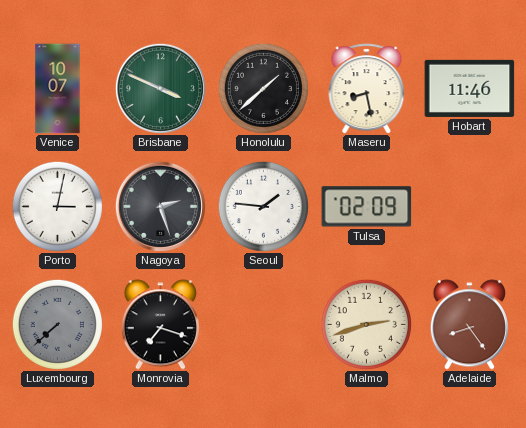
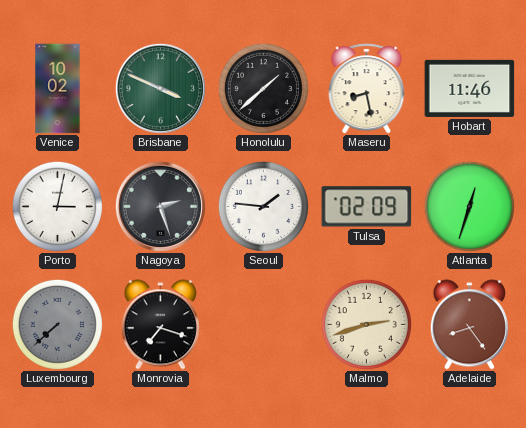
Venice: 10:07 -> 10:02 (58, 89)
Atlanta: none -> 12:33 (469, 206)
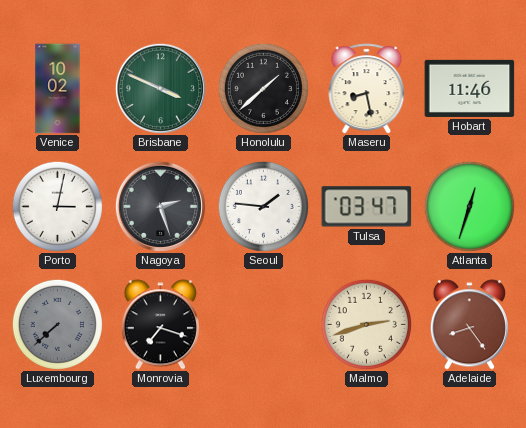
Tulsa: 02:09 -> 03:47 (367, 207)
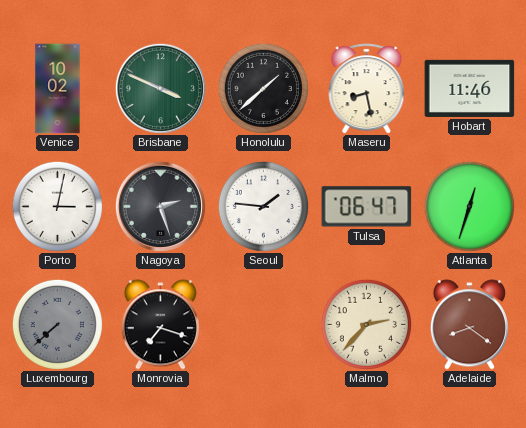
Tulsa: 03:47 -> 06:47 (367, 207)
Malmo: 2:42 -> 2:37 (366, 324)
Adelaide: 8:24 -> 8:21 (469, 325)
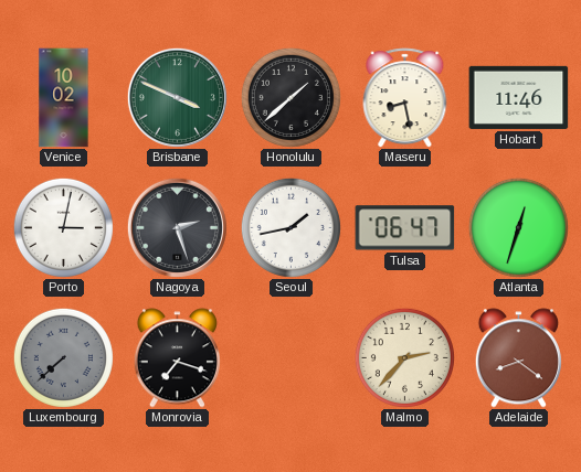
Seoul: 1:46 -> 1:43 (290, 227)
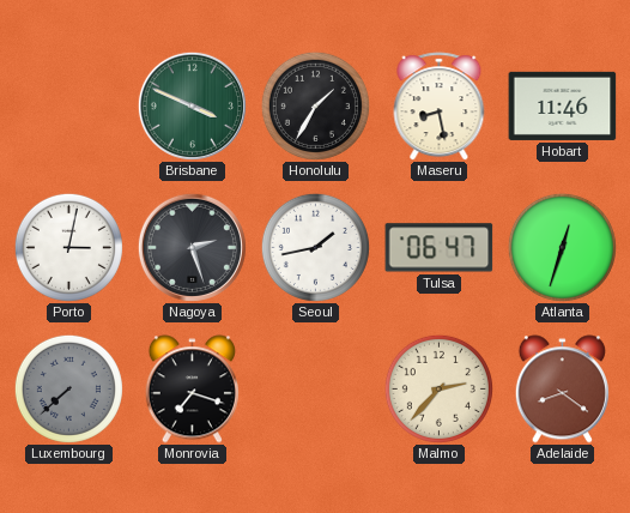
Venice: 10:02 -> none (64, 98)
Honolulu: 1:38 -> 1:35 (315, 105)
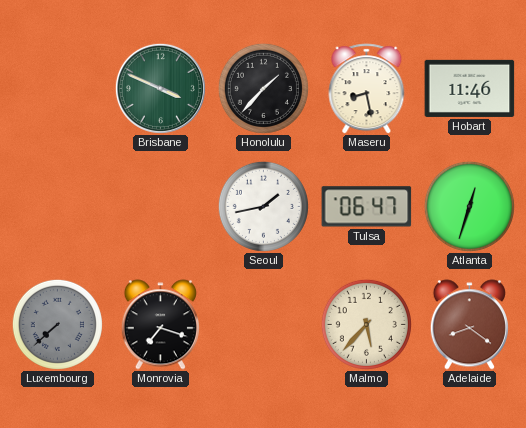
Honolulu: 1:35 -> 1:37 (263, 88)
Porto: 3:02 -> none (68, 247)
Nagoya: 2:27 -> none (192, 247)
Malmo: 2:37 -> 5:37 (366, 324)
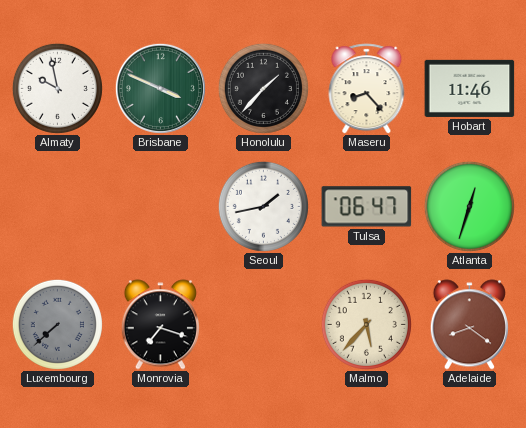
Almaty: none -> 9:58 (57, 88)
Maseru: 8:28 -> 8:23 (367, 89)
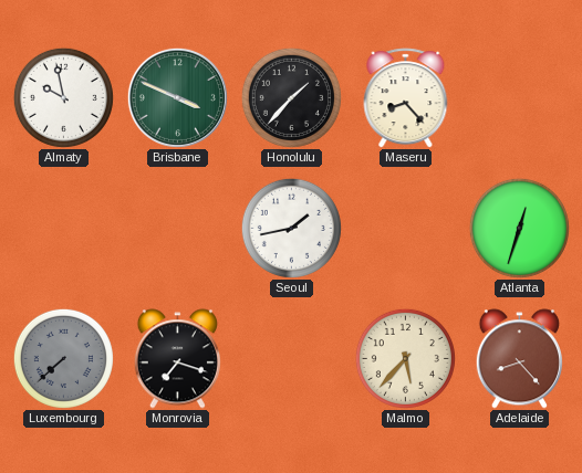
Hobart: 11:46 -> none (470, 88)
Tulsa: 06:47 -> none (367, 207)
Adelaide: 8:21 -> 8:23 (519, 359)
